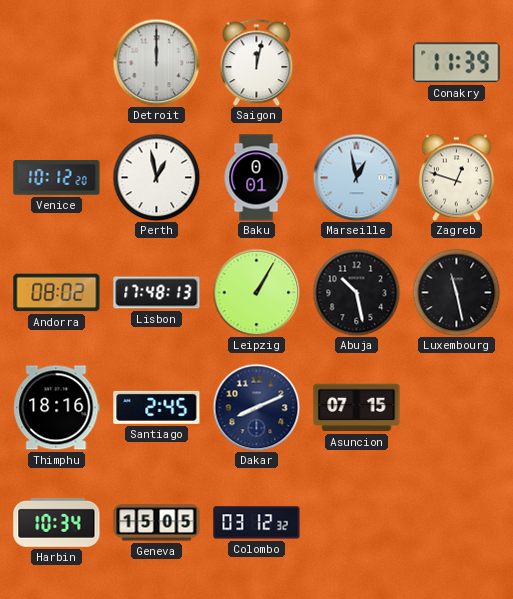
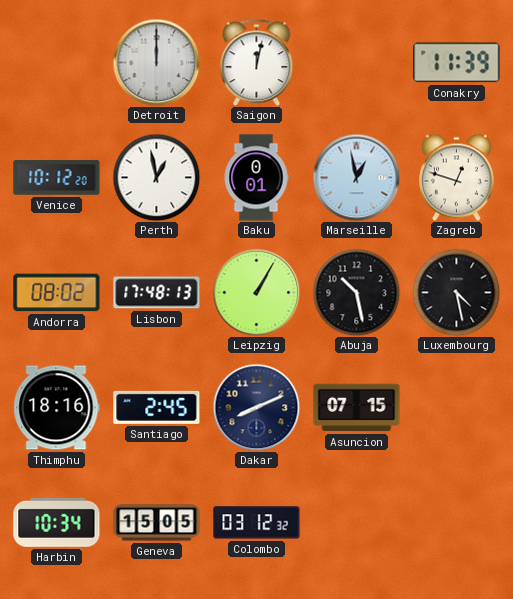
Luxembourg: 11:28 -> 4:28 (456, 292)
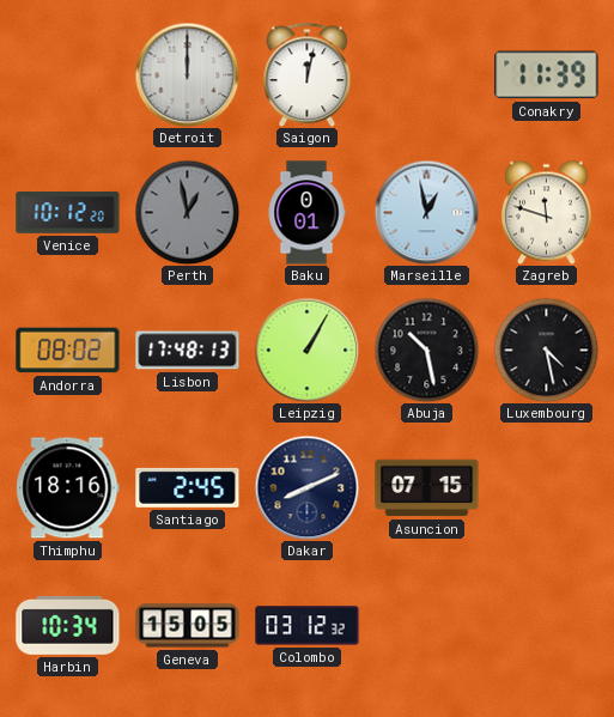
Perth dial: white -> grey (187, 212)
Zagreb: 12:48 -> 11:48 (546, 212)
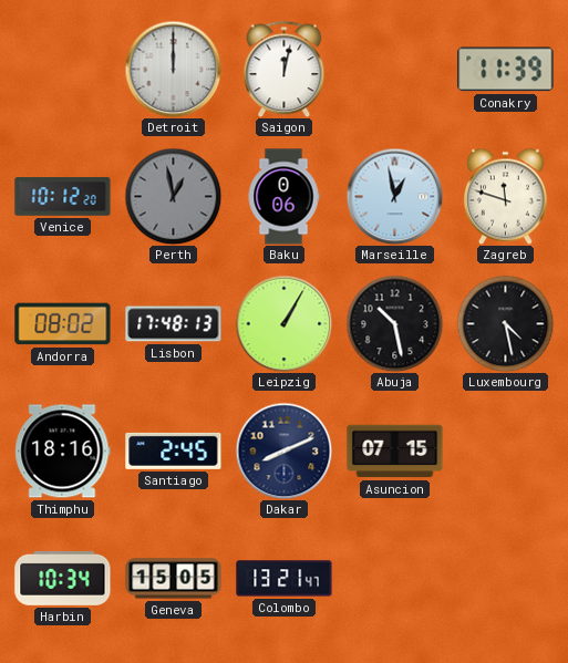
Baku: 0:01 -> 0:06 (283, 197)
Colombo: 03:12 -> 13:21 (285, 579)
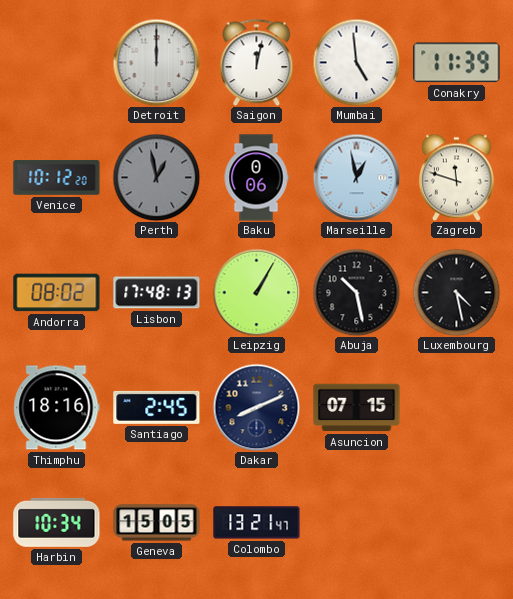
Mumbai: none -> 4:59 (356, 62)
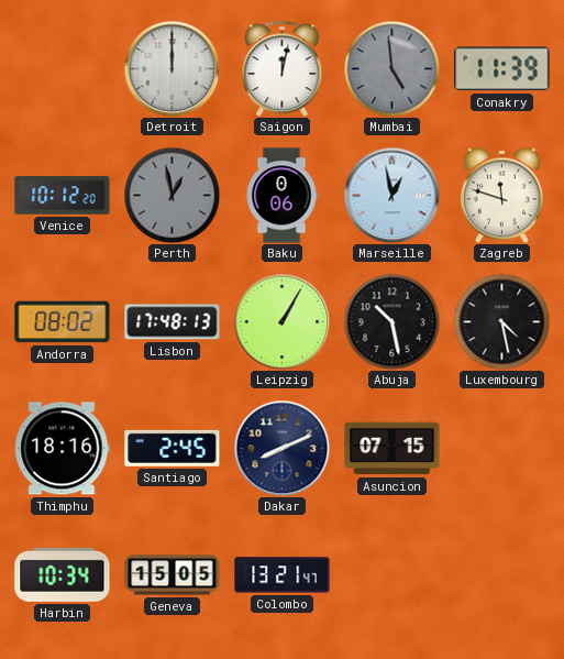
Mumbai dial: white -> grey (391, 68)
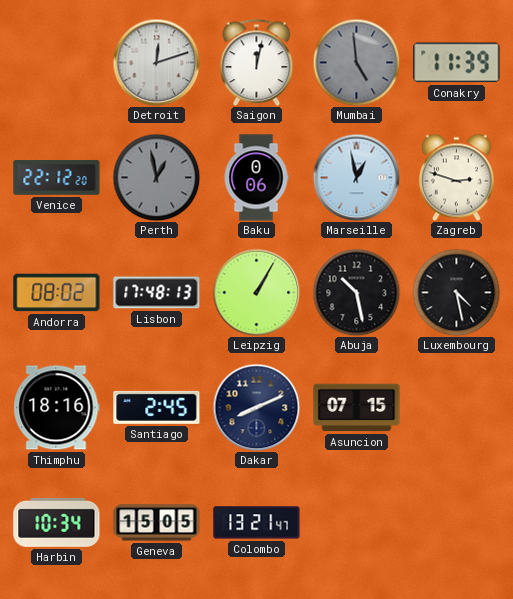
Detroit: 12:00 -> 12:12 (156, 62)
Venice: 10:12 -> 22:12 (57, 178)
Zagreb: 11:48 -> 2:48 (456, 177)
